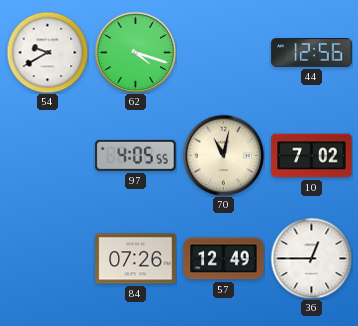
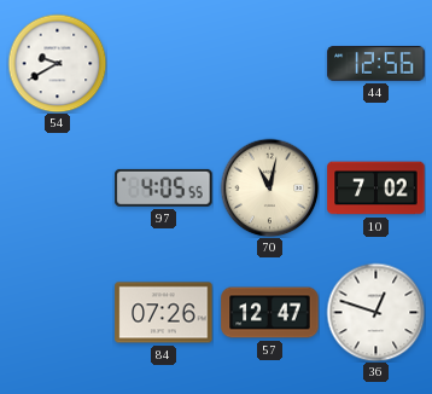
62: 4:18 -> none (135, 52)
57: 12:49 -> 12:47 (270, 313)
36: 12:45 -> 12:48 (375, 312)
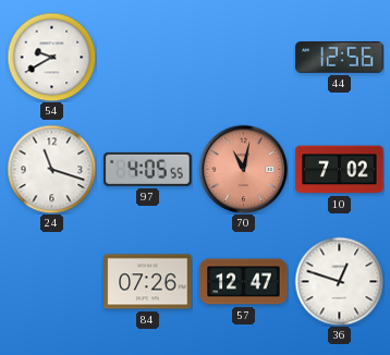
24: none -> 11:18 (51, 169)
70 dial: cream -> salmon (243, 169)
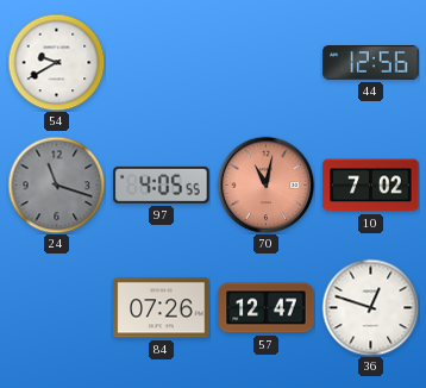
24 dial: white -> grey (56, 184)
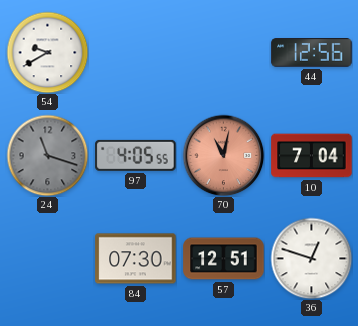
10: 7:02 -> 7:04 (312, 156)
84: 07:26 -> 07:30 (136, 259)
57: 12:47 -> 12:51 (224, 259)
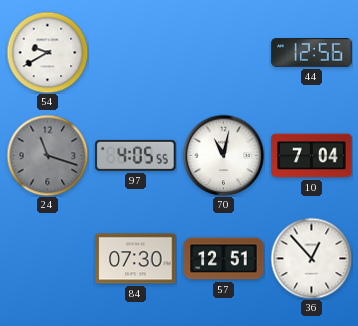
70 dial: salmon -> white (223, 155)
36: 12:48 -> 12:53 (311, 258)
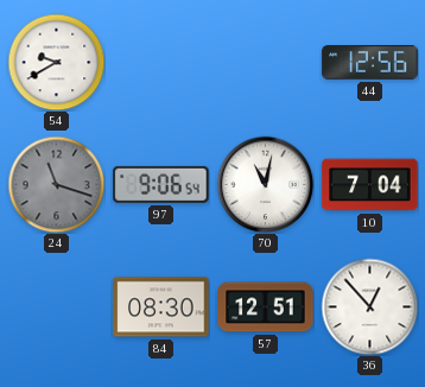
97: 4:05 -> 9:06 (161, 184)
84: 07:30 -> 08:30 (161, 307)
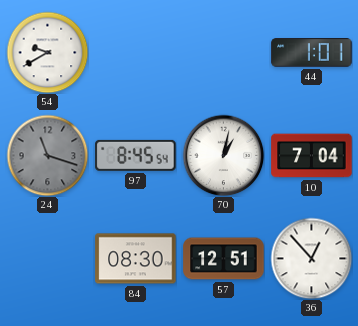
44: 12:56 -> 1:01 (312, 53)
97: 9:06 -> 8:45 (136, 155)
70: 11:02 -> 1:02 (223, 155)
